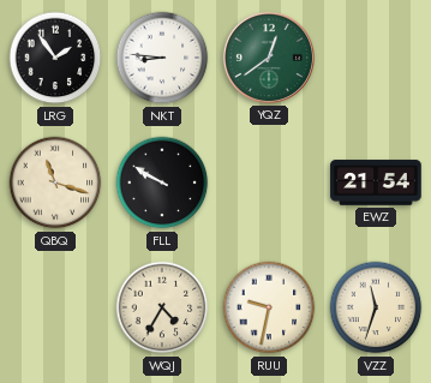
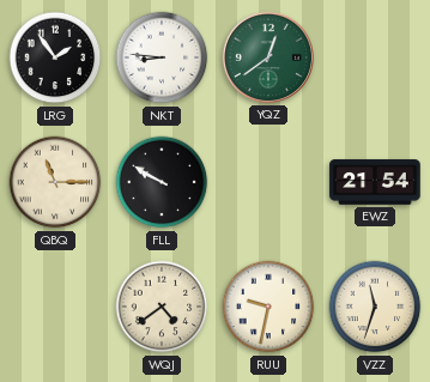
QBQ: 11:18 -> 11:15 (55, 182)
WQJ: 4:35 -> 4:39 (162, 307)
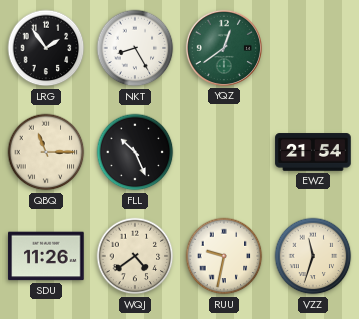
NKT: 8:46 -> 8:25 (135, 48)
FLL: 9:50 -> 10:26 (135, 152)
SDU: none -> 11:26 (46, 256)
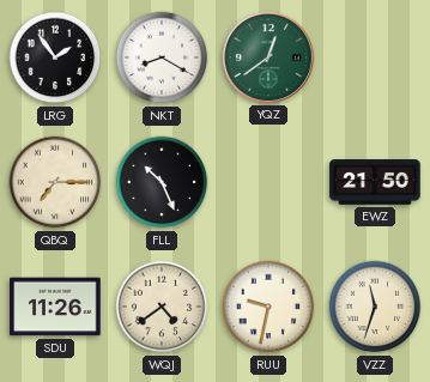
NKT: 8:25 -> 8:20 (162, 57)
QBQ: 11:15 -> 7:15 (55, 182)
EWZ: 21:54 -> 21:50 (375, 182)
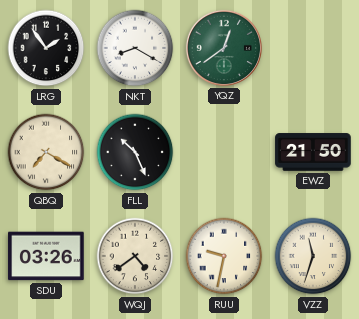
QBQ: 7:15 -> 7:20 (46, 152)
SDU: 11:26 -> 03:26 (46, 256)
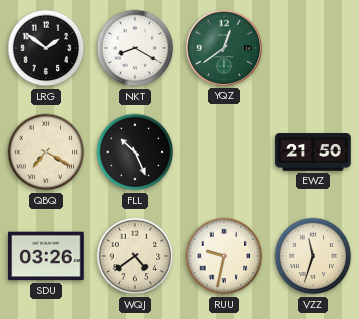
LRG: 1:54 -> 1:51 (46, 48)
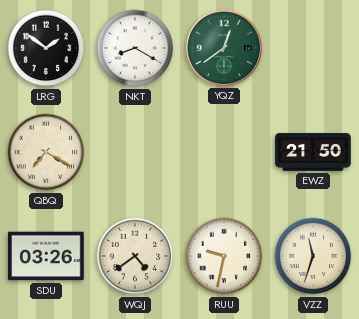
FLL: 10:26 -> none (135, 152)
